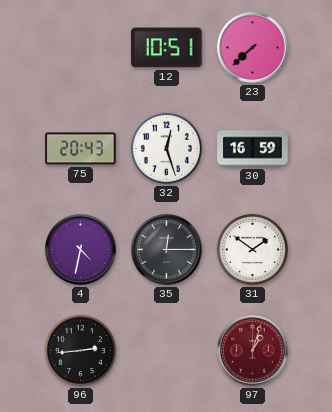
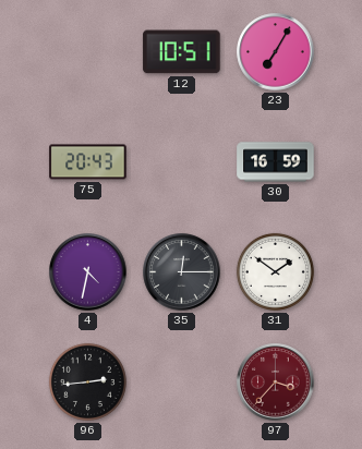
23: 7:38 -> 7:05 (276, 52)
32: 12:27 -> none (166, 148)
97: 1:03 -> 3:37 (276, 383)
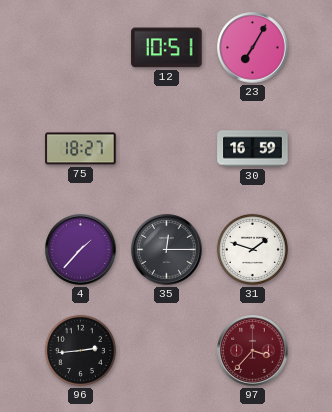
75: 20:43 -> 18:27 (81, 149)
4: 4:32 -> 1:37 (81, 250)
31: 1:51 -> 1:48 (252, 249)
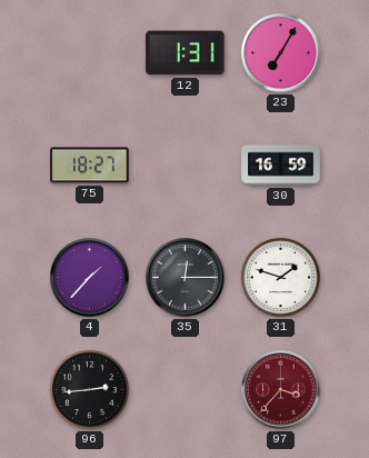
12: 10:51 -> 1:31 (186, 53)
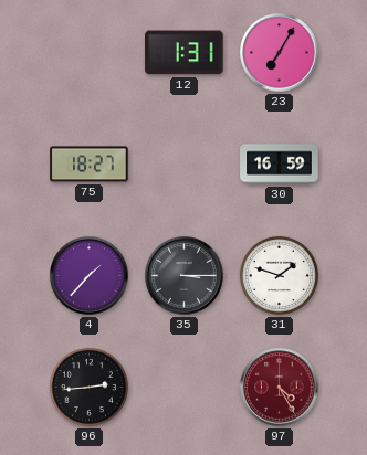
35: 12:15 -> 3:15 (185, 276)
97: 3:37 -> 4:25 (280, 388)
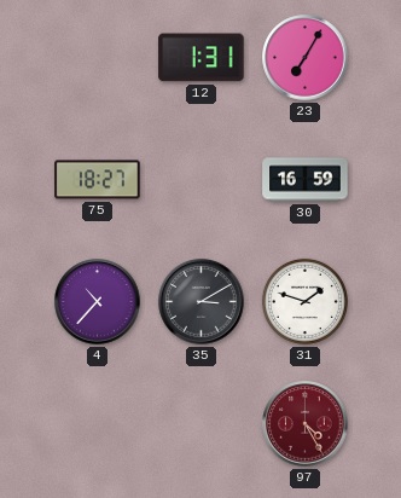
4: 1:37 -> 10:37 (98, 302)
35: 3:15 -> 3:10 (202, 302)
96: 2:44 -> none (88, 387)
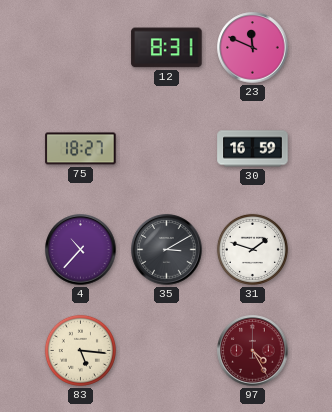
12: 1:31 -> 8:31 (167, 48)
23: 7:05 -> 11:49 (253, 48)
83: none -> 5:16 (80, 350)
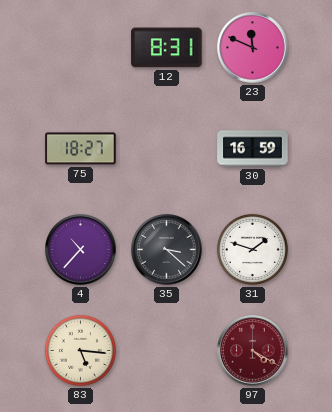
35: 3:10 -> 3:22 (167, 250)
97: 4:25 -> 4:20 (253, 351)
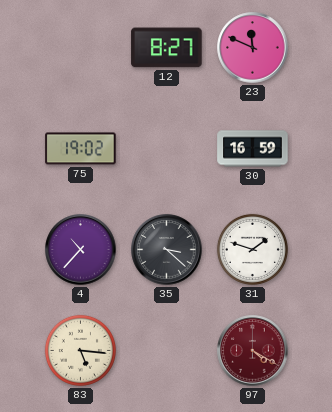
12: 8:31 -> 8:27 (167, 48)
75: 18:27 -> 19:02 (81, 149)
